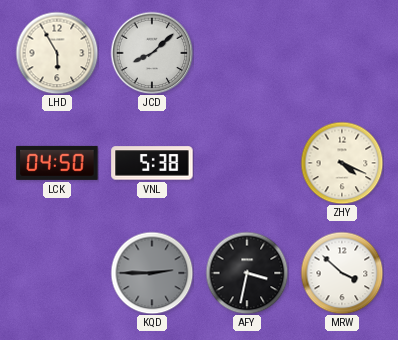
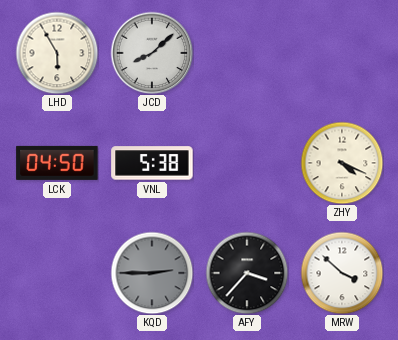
AFY: 3:32 -> 3:37 (247, 273)
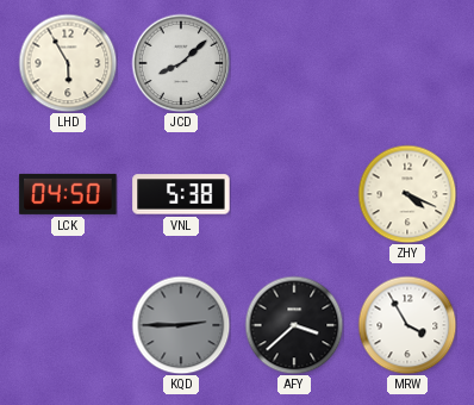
AFY: 3:37 -> 3:38 (294, 325)
MRW: 3:52 -> 3:55 (407, 325)
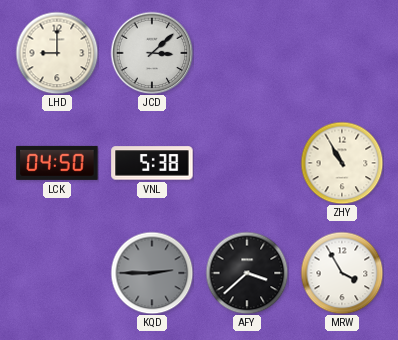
LHD: 5:55 -> 9:00 (57, 53)
JCD: 8:08 -> 3:08 (152, 53)
ZHY: 4:19 -> 10:55 (342, 163)
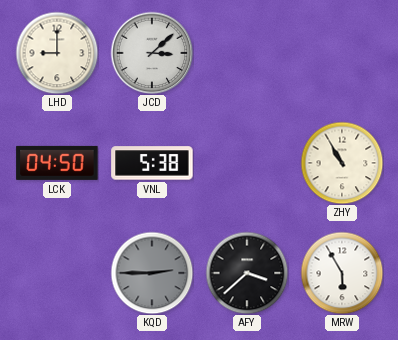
MRW: 3:55 -> 5:55 (342, 273)
